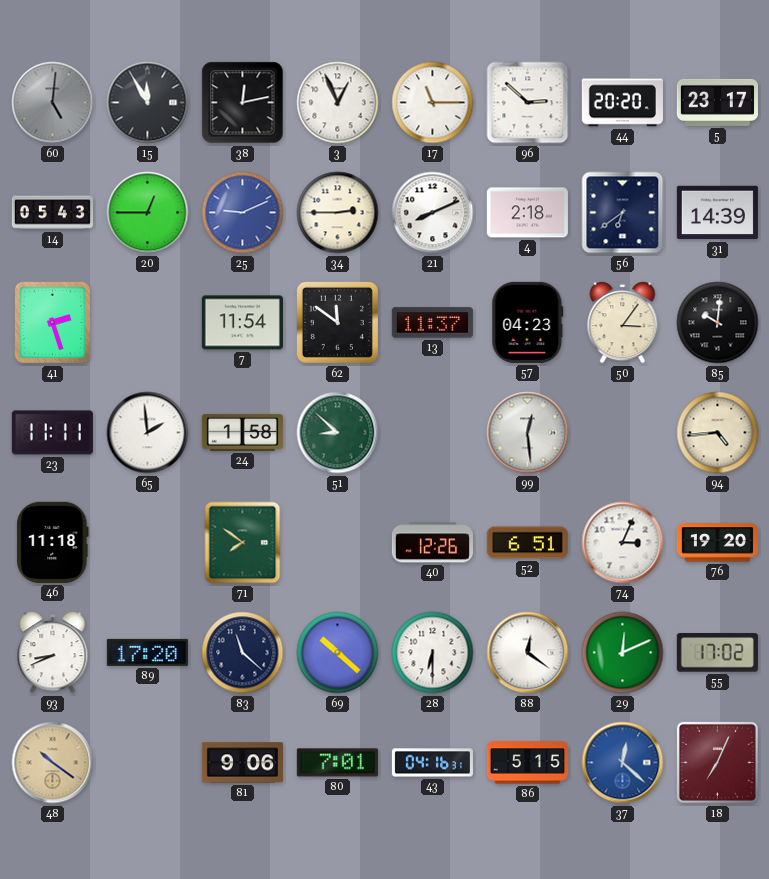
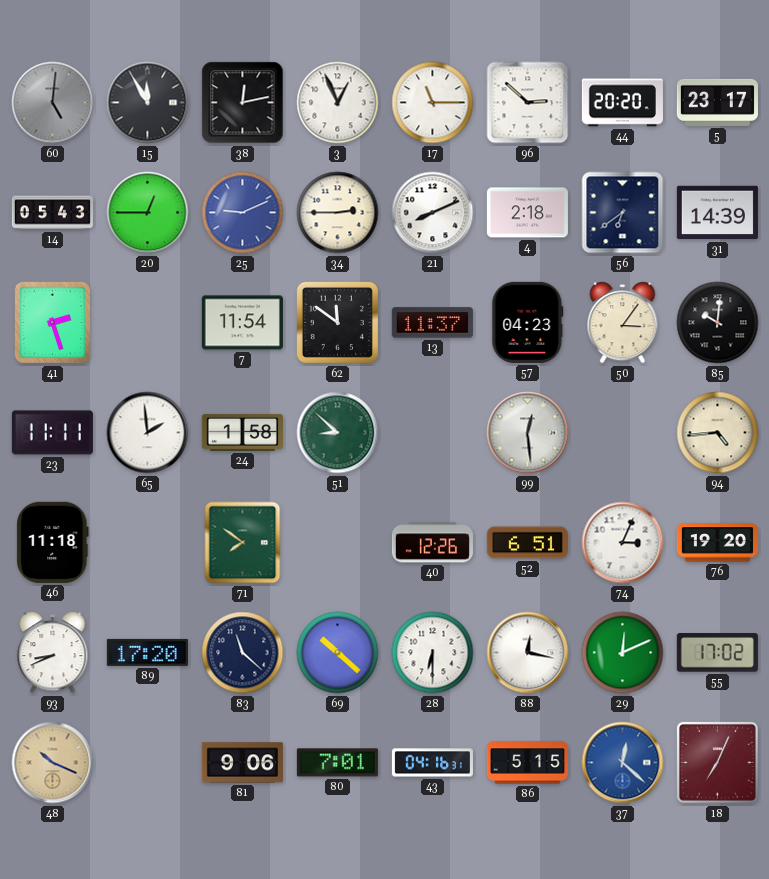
88: 12:21 -> 12:17 (528, 653)
48: 10:21 -> 10:19 (53, 763)
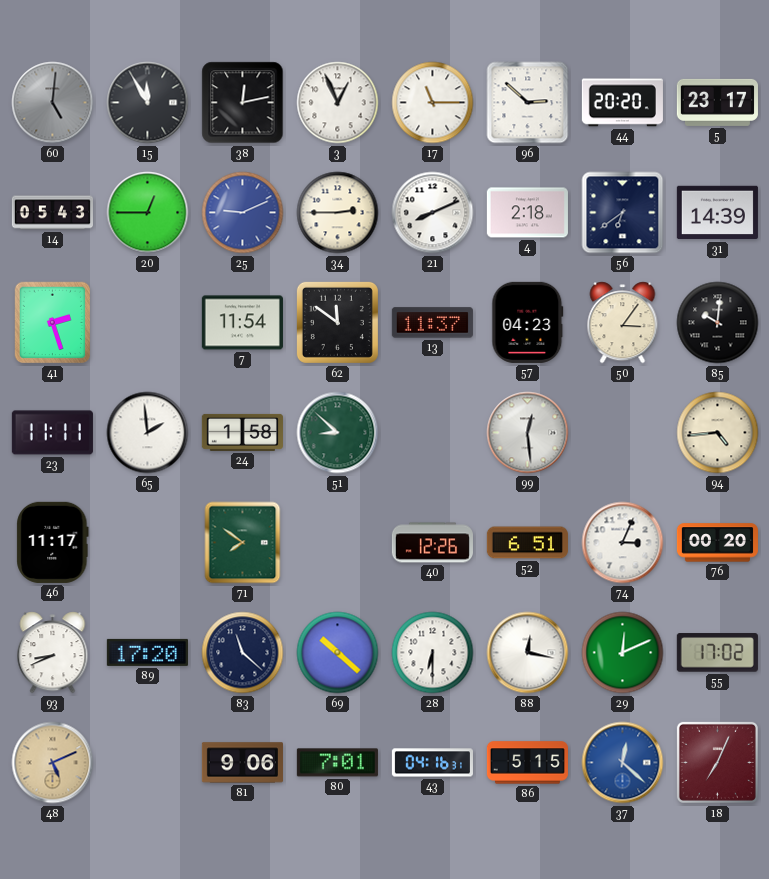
46: 11:18 -> 11:17 (53, 542)
76: 19:20 -> 00:20 (717, 543)
48: 10:19 -> 5:11 (53, 763)
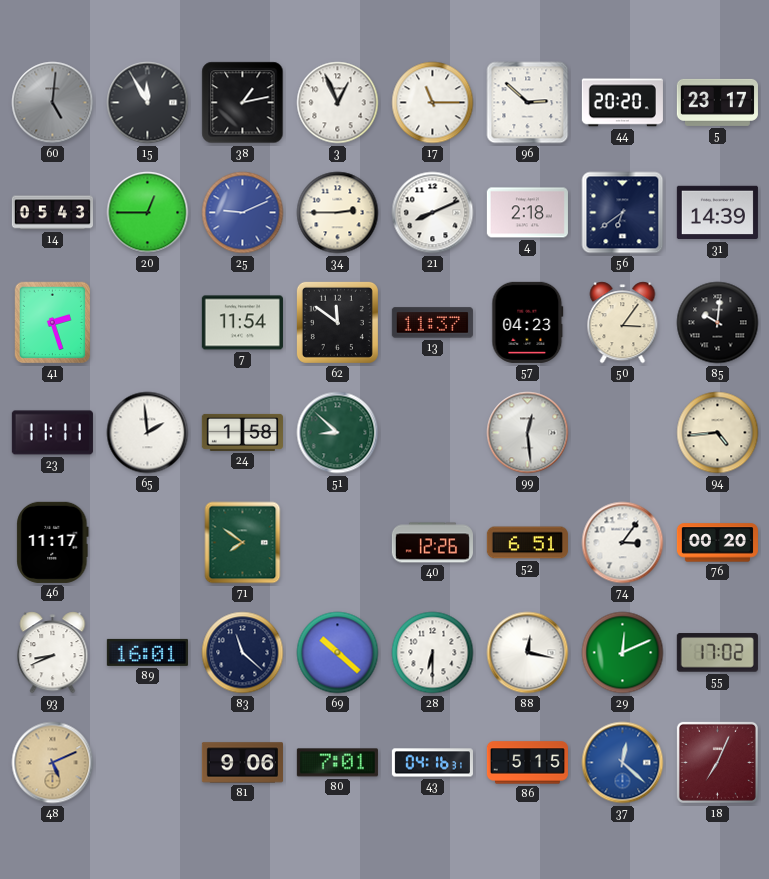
38: 12:13 -> 1:13 (243, 103)
74: 3:04 -> 3:06 (623, 543)
89: 17:20 -> 16:01 (147, 652)
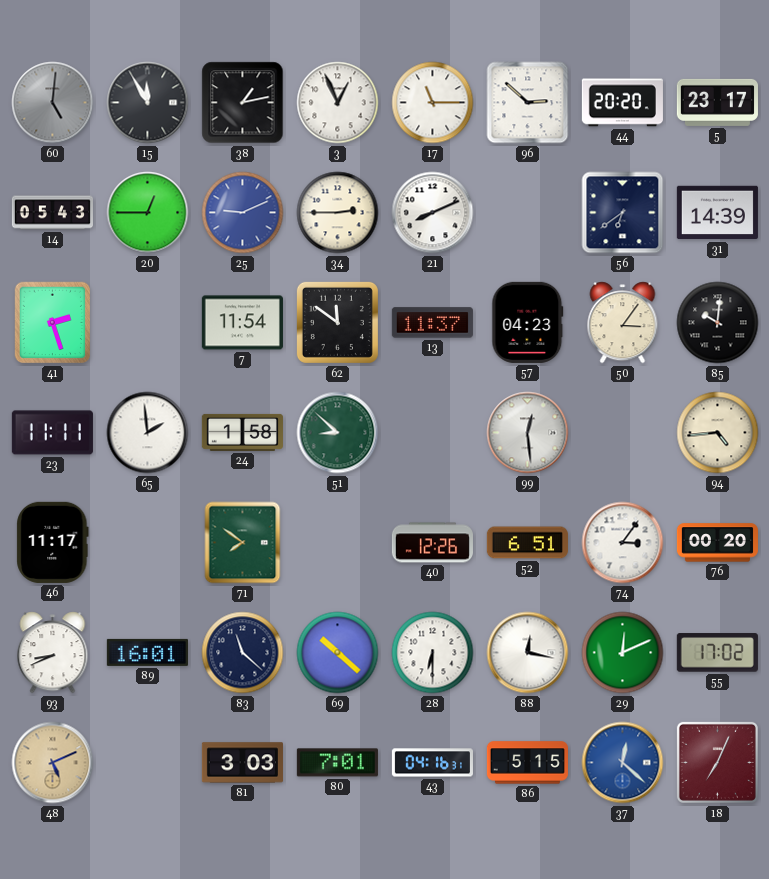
4: 2:18 -> none (527, 213)
81: 9:06 -> 3:03 (242, 763)
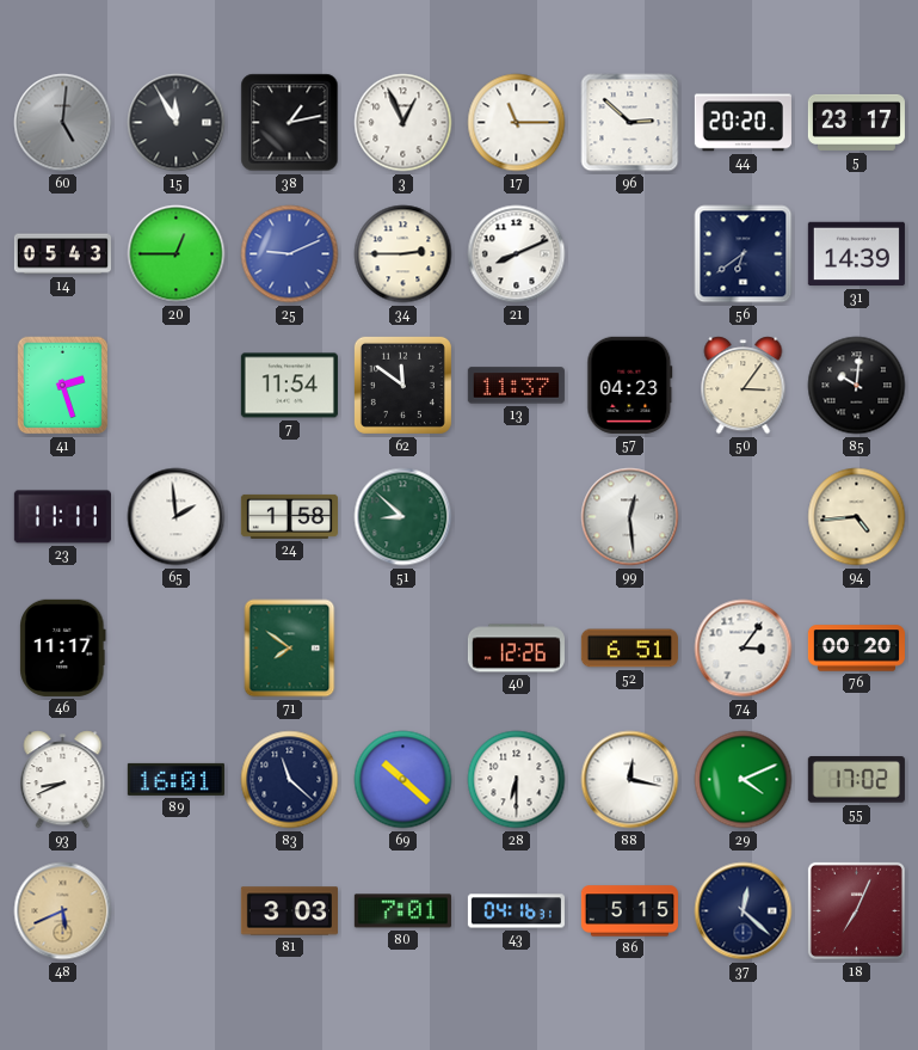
29: 12:11 -> 4:11 (744, 780)
48: 5:11 -> 5:41 (63, 911)
37 dial: blue -> navy (744, 911)
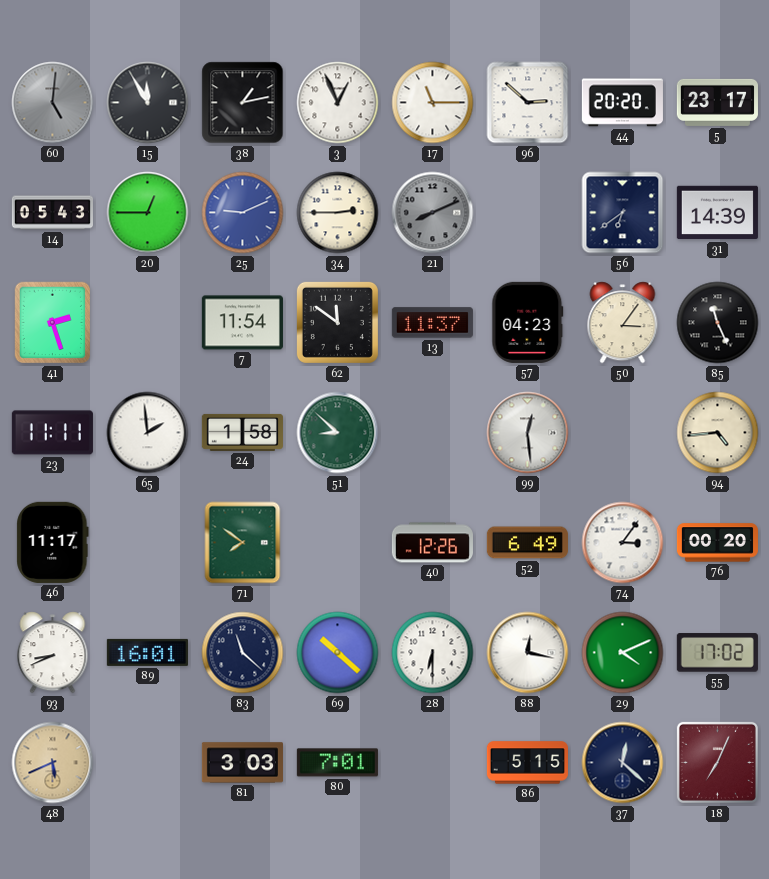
21 dial: white -> grey (433, 213)
85: 10:01 -> 11:26 (718, 323)
52: 6:51 -> 6:49 (527, 543)
43: 04:16 -> none (516, 911)
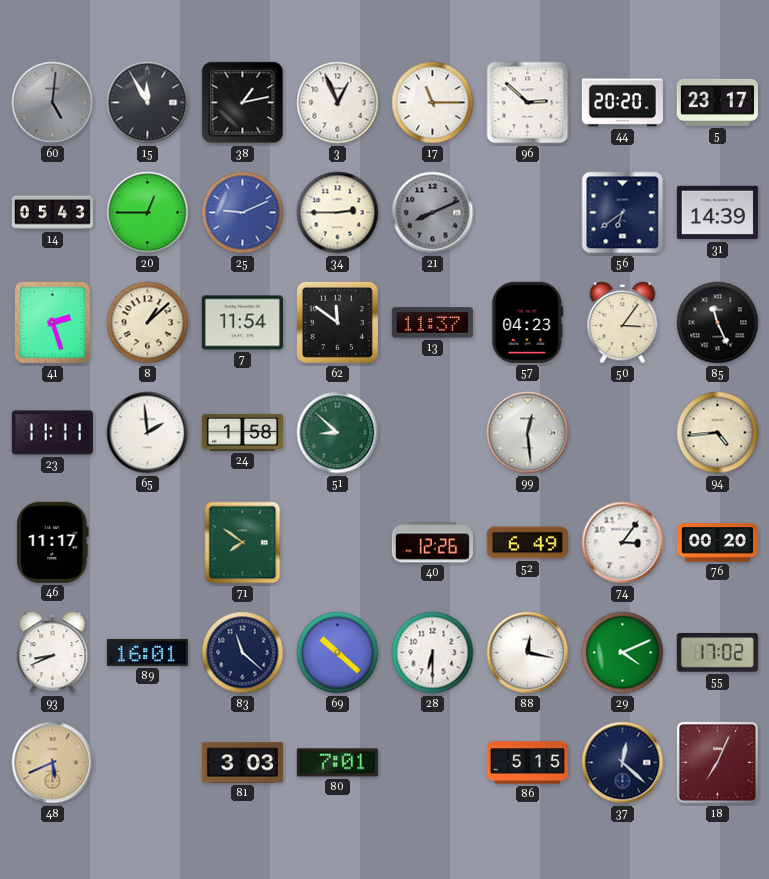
8: none -> 1:08 (148, 323)
